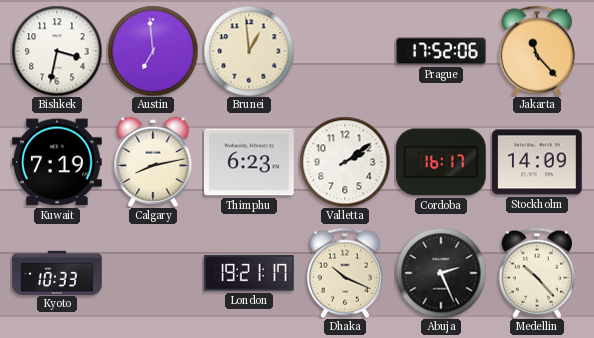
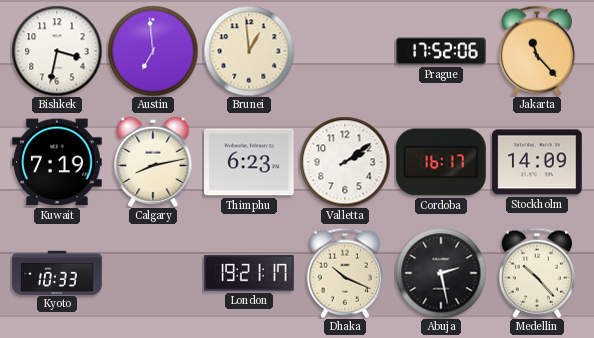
Abuja: 2:26 -> 2:28 (441, 273)
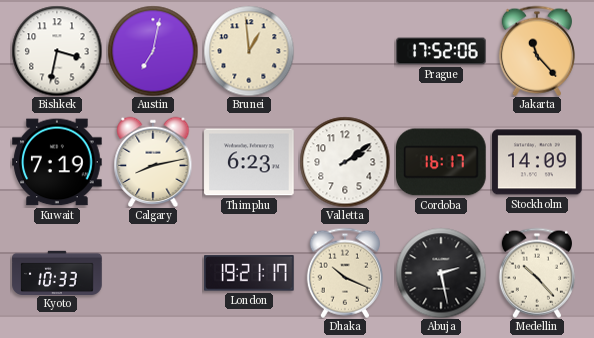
Austin: 6:59 -> 7:02 (153, 51)
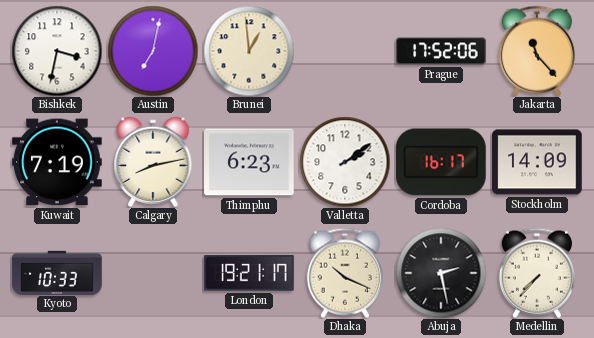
Medellin: 10:23 -> 7:37 (537, 273)
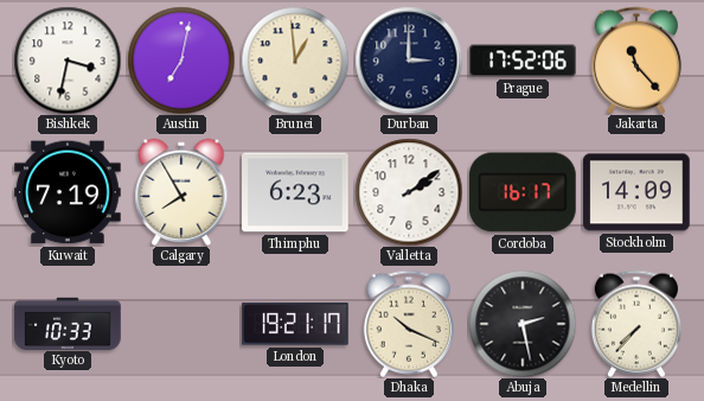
Durban: none -> 3:00 (409, 61)
Calgary: 8:13 -> 7:55 (181, 192)
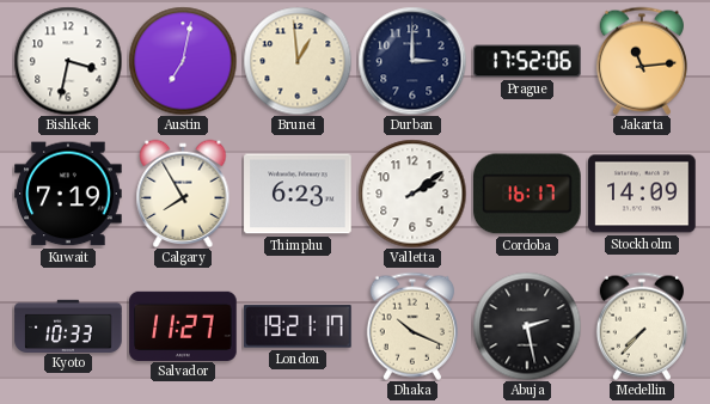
Jakarta: 11:23 -> 11:14 (642, 61)
Salvador: none -> 11:27 (183, 325)
